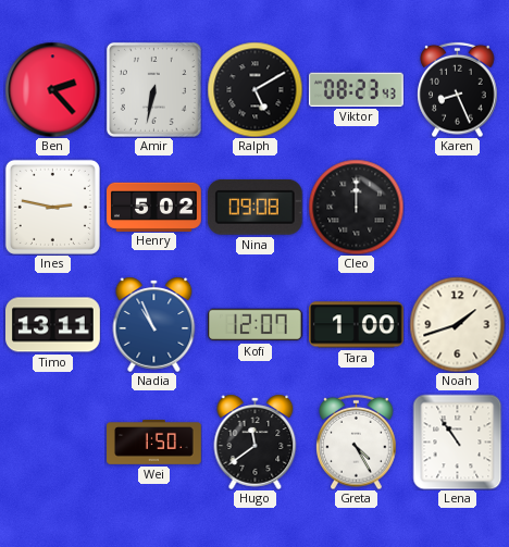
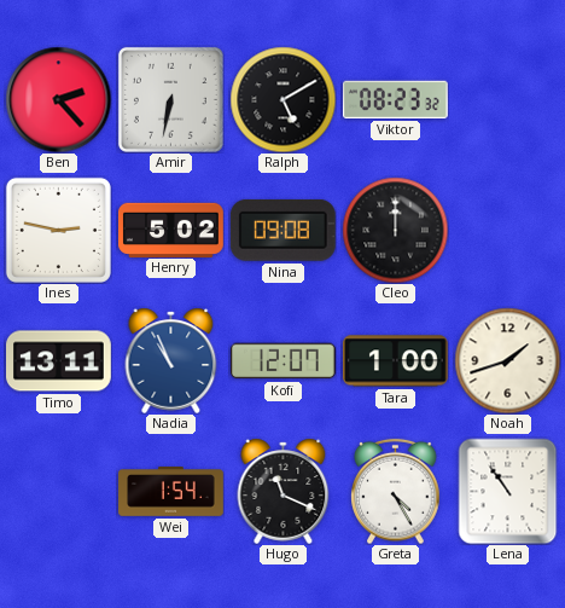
Viktor: 08:23:43 -> 08:23:32 (395, 99)
Karen: 8:26 -> none (458, 89)
Wei: 1:50 -> 1:54 (171, 492)
Hugo: 11:39 -> 11:19 (284, 491)
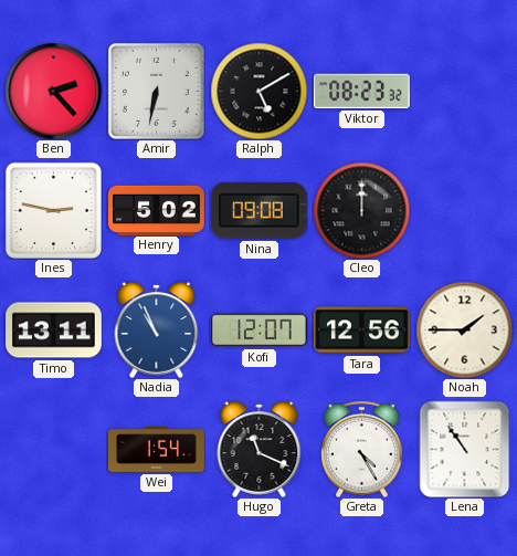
Tara: 1:00 -> 12:56 (362, 331)
Noah: 1:42 -> 1:45 (464, 329)
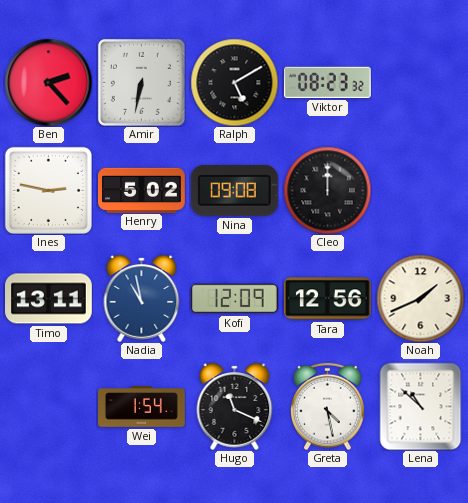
Nadia: 10:56 -> 10:58 (142, 298)
Kofi: 12:07 -> 12:09 (235, 299)
Noah: 1:45 -> 1:41 (420, 298)
Greta: 4:25 -> 4:28 (328, 406)
Lena: 10:54 -> 10:52 (421, 406)
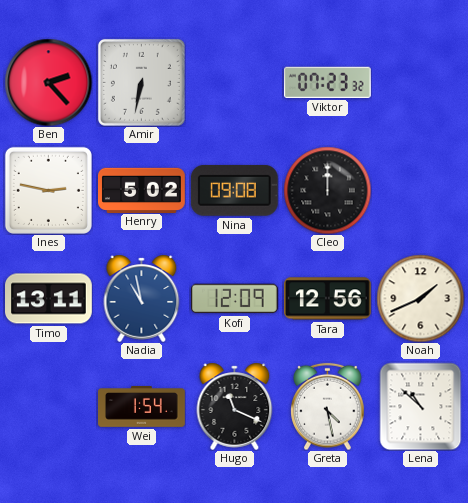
Ralph: 5:10 -> none (234, 82)
Viktor: 08:23 -> 07:23 (327, 82)
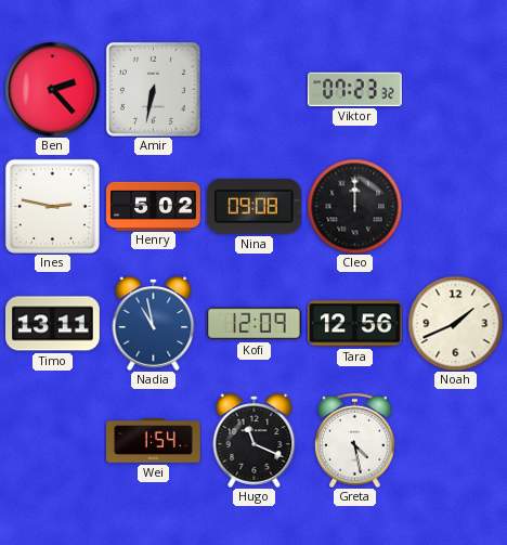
Lena: 10:52 -> none (421, 406)
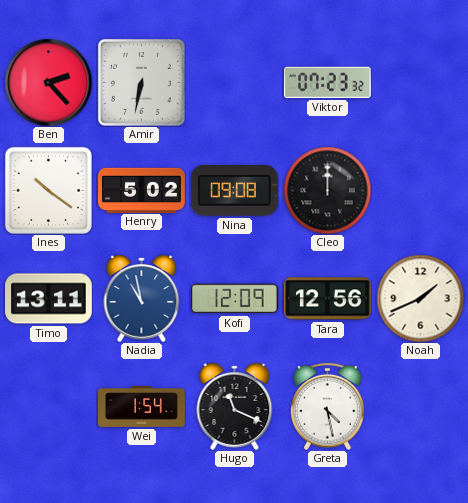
Ines: 2:47 -> 10:21 (48, 190)
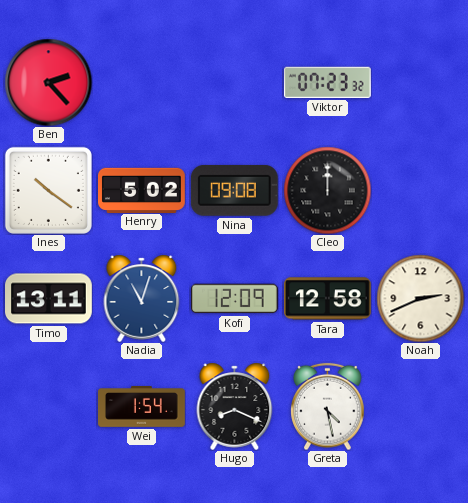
Amir: 6:32 -> none (141, 82)
Nadia: 10:58 -> 11:03 (142, 298)
Tara: 12:56 -> 12:58 (328, 299)
Noah: 1:41 -> 2:41 (420, 298)
Hugo: 11:19 -> 8:19 (235, 406)
